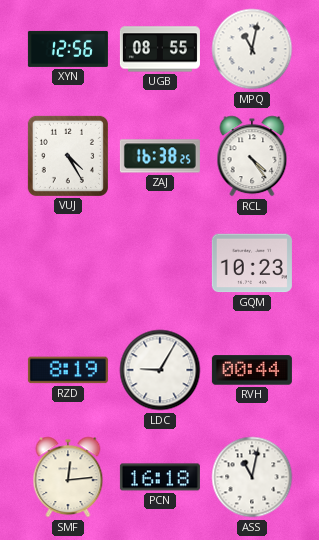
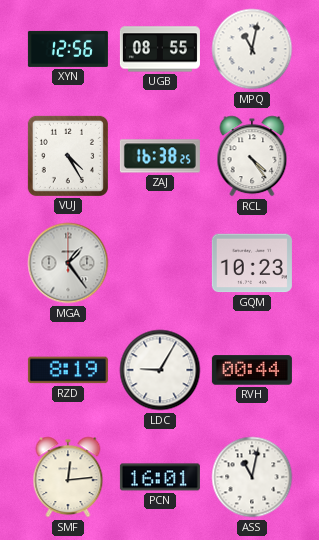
MGA: none -> 1:24 (68, 263)
PCN: 16:18 -> 16:01 (160, 477)
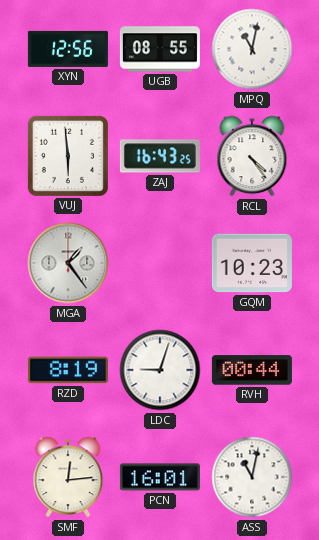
VUJ: 4:25 -> 5:59 (68, 156)
ZAJ: 16:38 -> 16:43 (160, 156)
LDC: 9:05 -> 9:03 (160, 370)
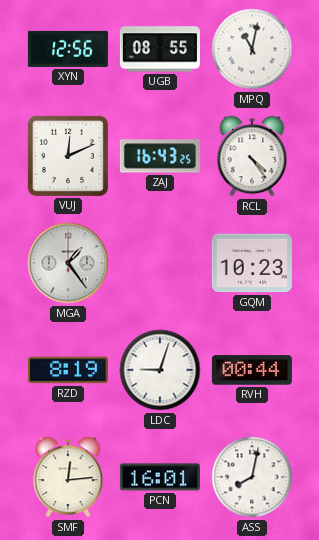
VUJ: 5:59 -> 12:11 (68, 156)
ASS: 11:02 -> 8:02 (252, 477)
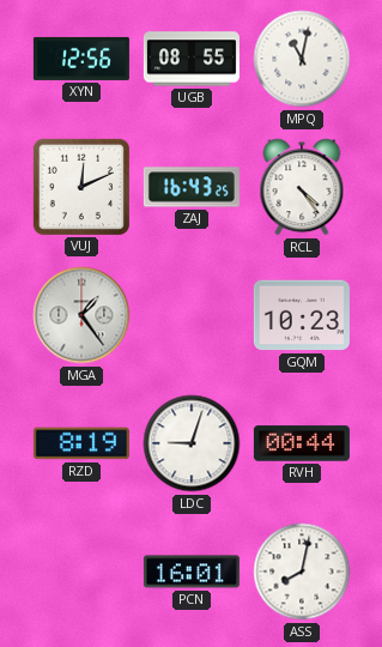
SMF: 12:14 -> none (68, 477)
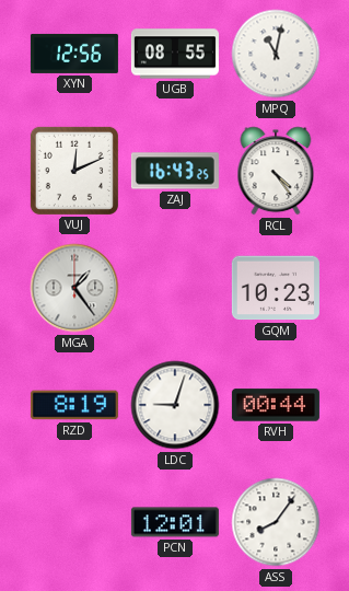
PCN: 16:01 -> 12:01 (175, 522)
ASS: 8:02 -> 8:06 (276, 522)
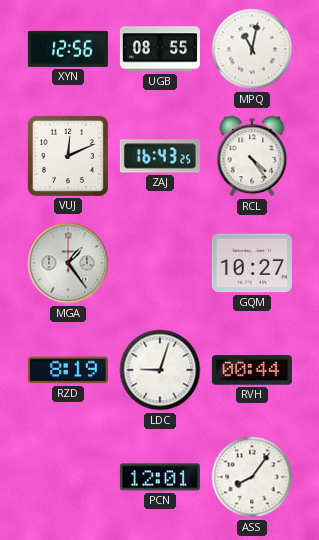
GQM: 10:23 -> 10:27 (252, 263)
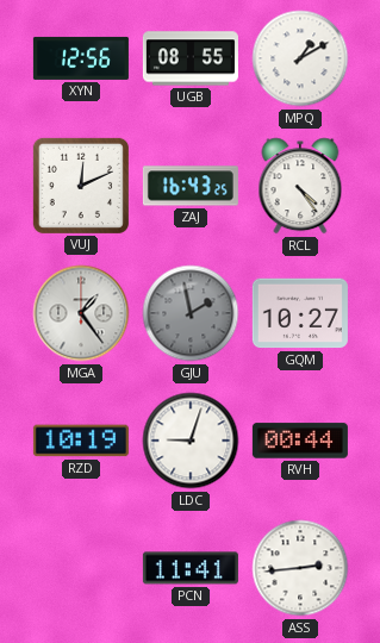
MPQ: 11:02 -> 1:10 (300, 58)
GJU: none -> 1:58 (191, 313)
RZD: 8:19 -> 10:19 (81, 441)
PCN: 12:01 -> 11:41 (191, 568)
ASS: 8:06 -> 2:44 (300, 568)
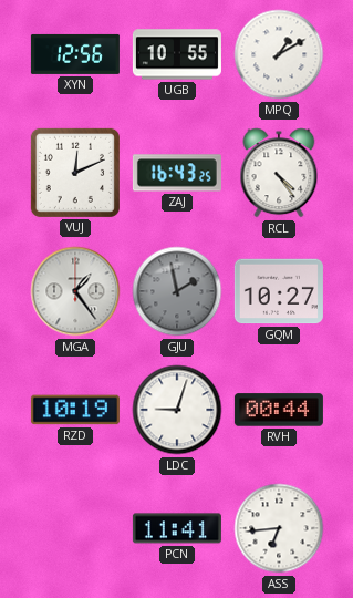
UGB: 08:55 -> 10:55 (177, 54)
ASS: 2:44 -> 6:44 (279, 528)
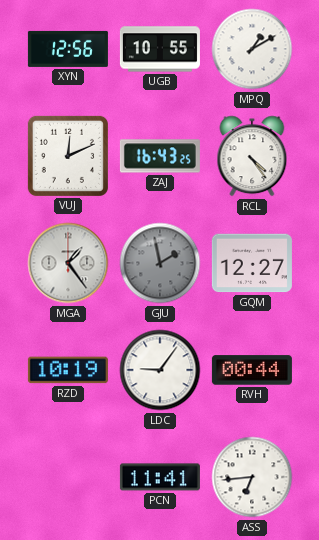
GQM: 10:27 -> 12:27 (252, 263)
LDC: 9:03 -> 9:06 (160, 370)
